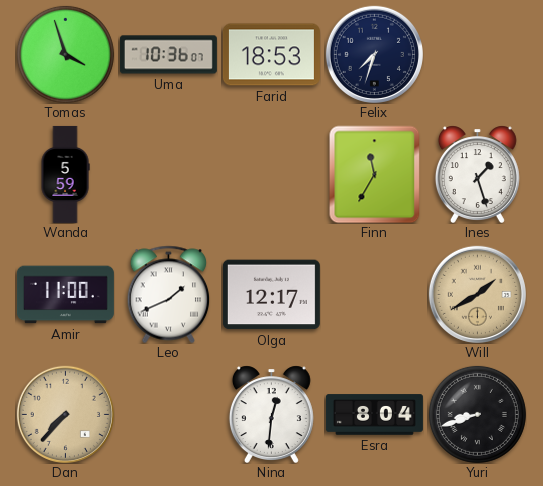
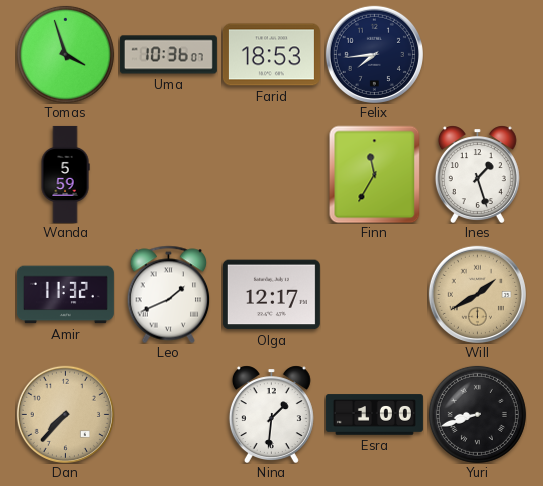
Felix: 7:33 -> 7:44 (374, 54)
Amir: 11:00 -> 11:32 (65, 295)
Nina: 12:31 -> 1:31 (271, 414)
Esra: 8:04 -> 1:00 (374, 415)
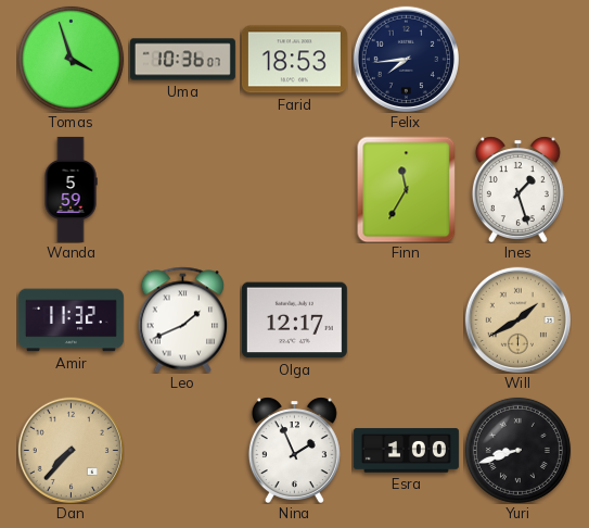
Nina: 1:31 -> 1:56 (294, 450)
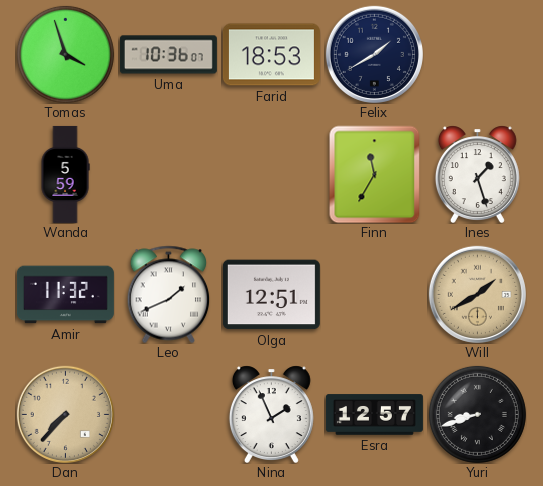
Felix: 7:44 -> 1:40 (374, 54)
Olga: 12:17 -> 12:51 (271, 295)
Esra: 1:00 -> 12:57 (374, 415)
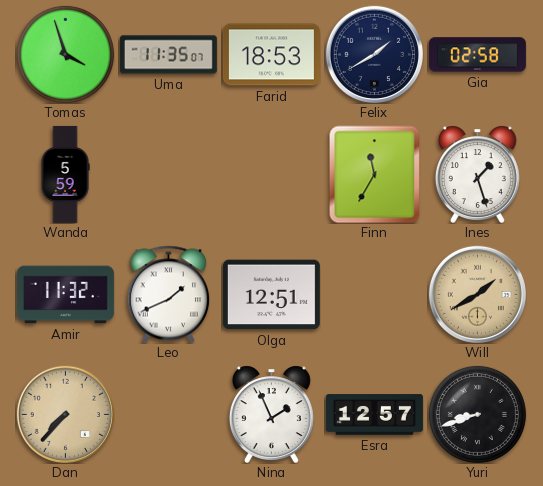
Uma: 10:36 -> 11:35 (168, 55)
Gia: none -> 02:58 (477, 55)
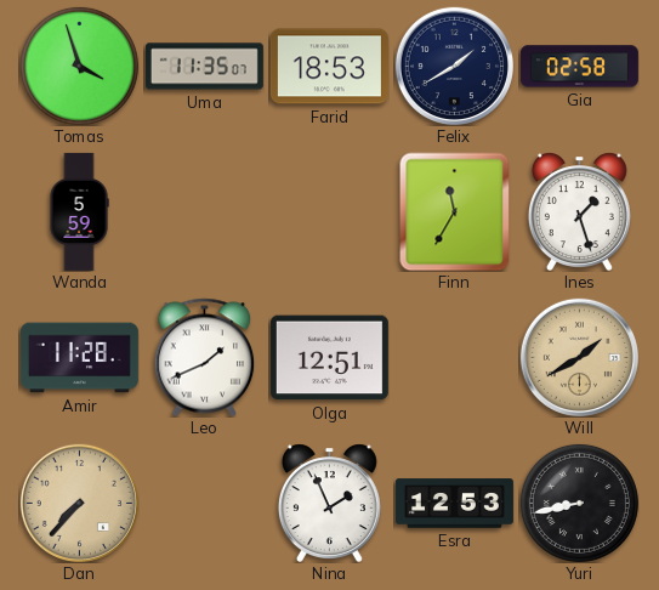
Amir: 11:32 -> 11:28 (79, 358)
Esra: 12:57 -> 12:53 (454, 504)
Yuri: 8:42 -> 8:43 (579, 503)
